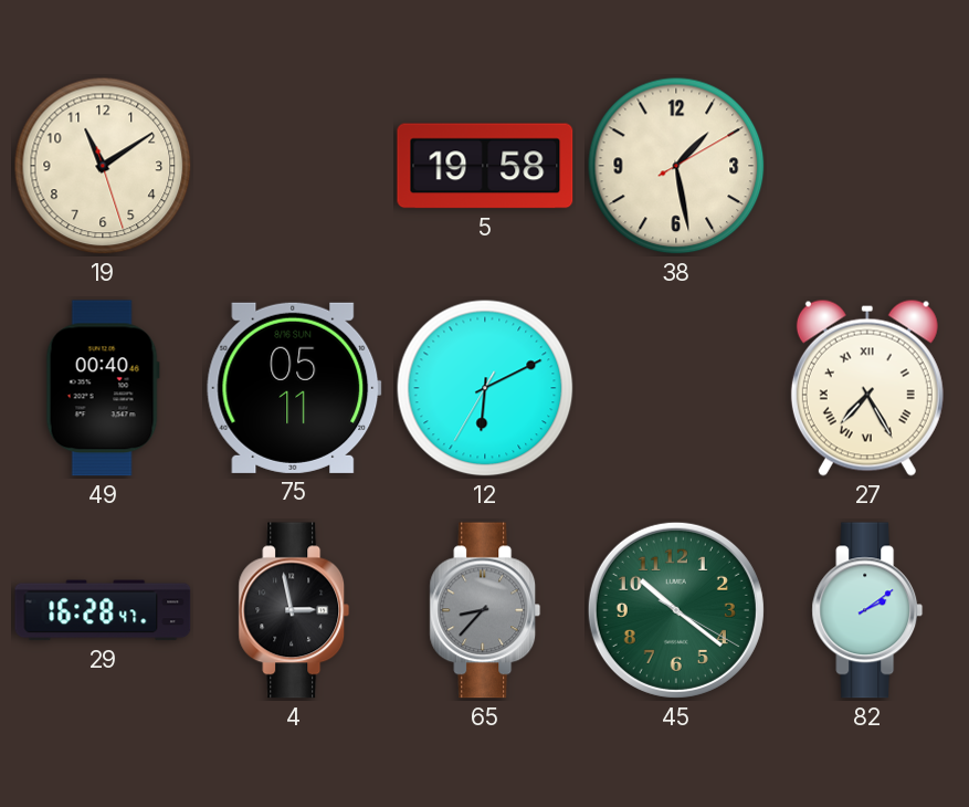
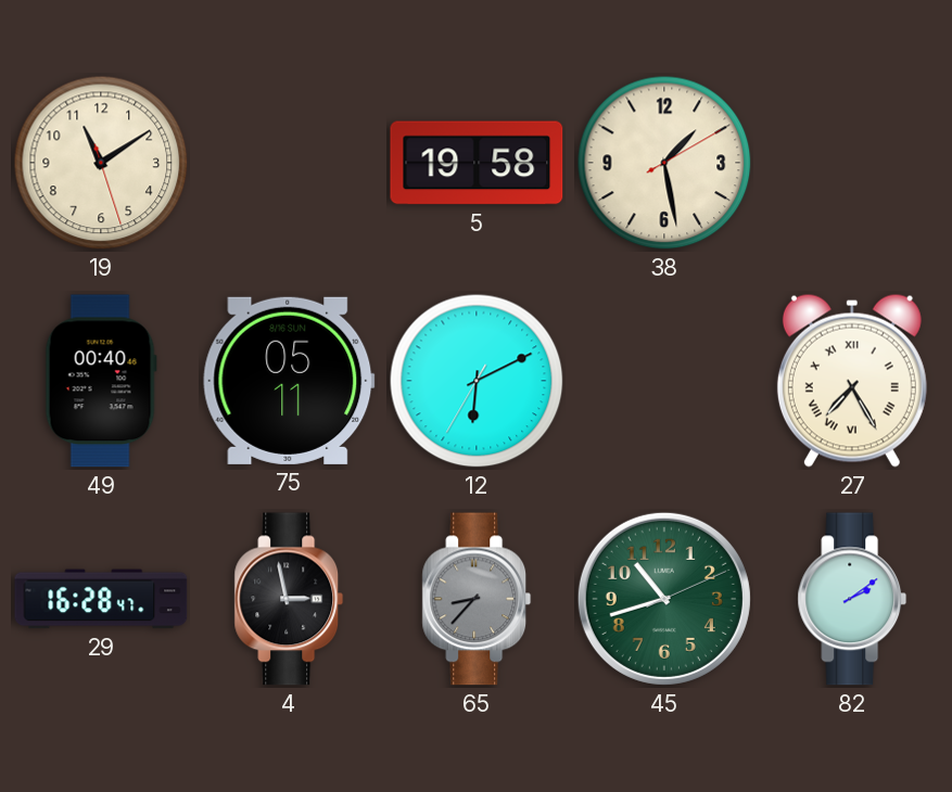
45: 10:21 -> 10:42 (664, 599)
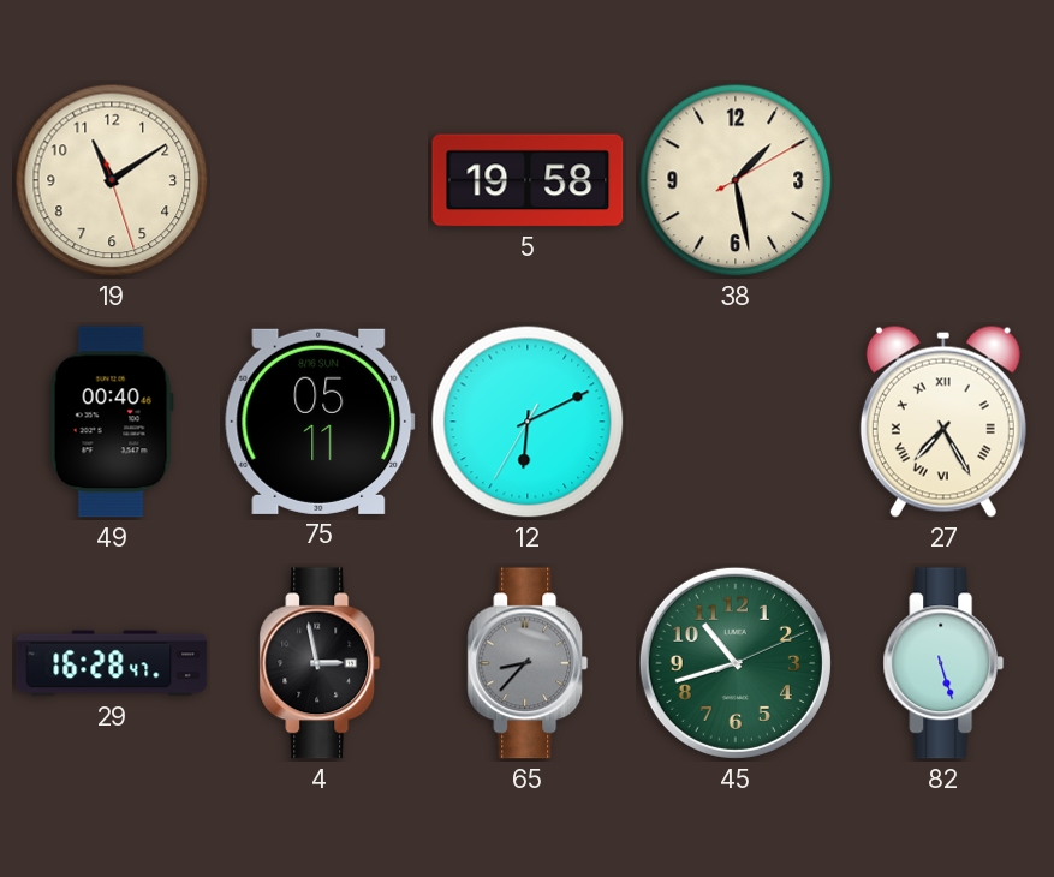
82: 2:09 -> 5:27 (943, 663)
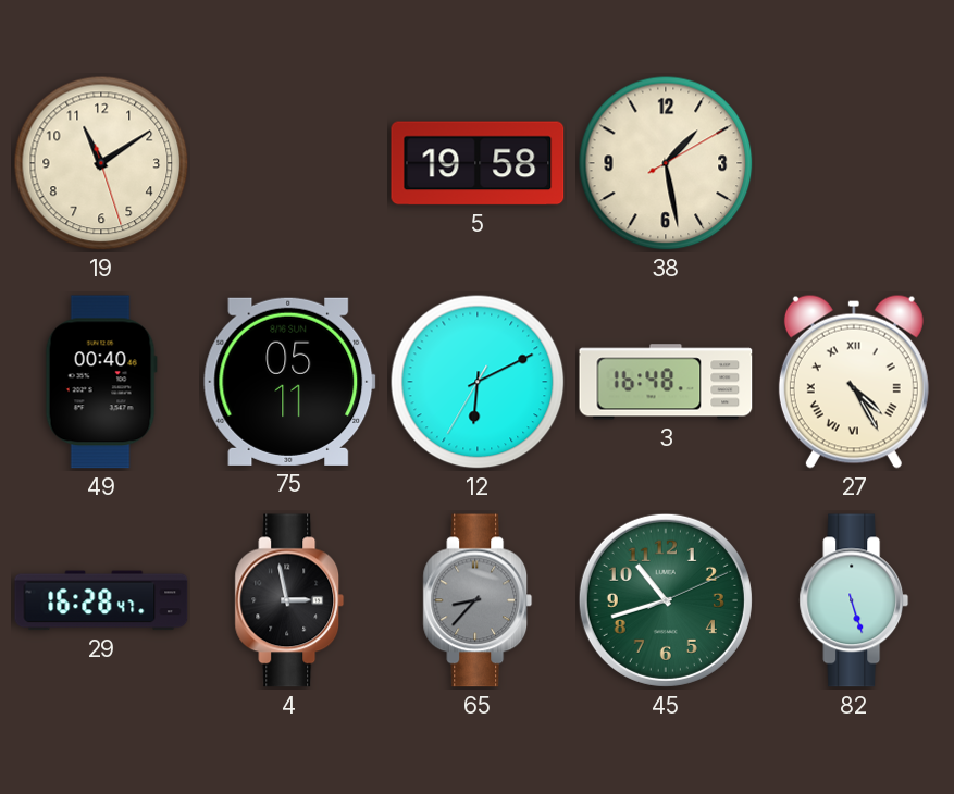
3: none -> 16:48 (666, 382)
27: 7:25 -> 4:25 (854, 382)
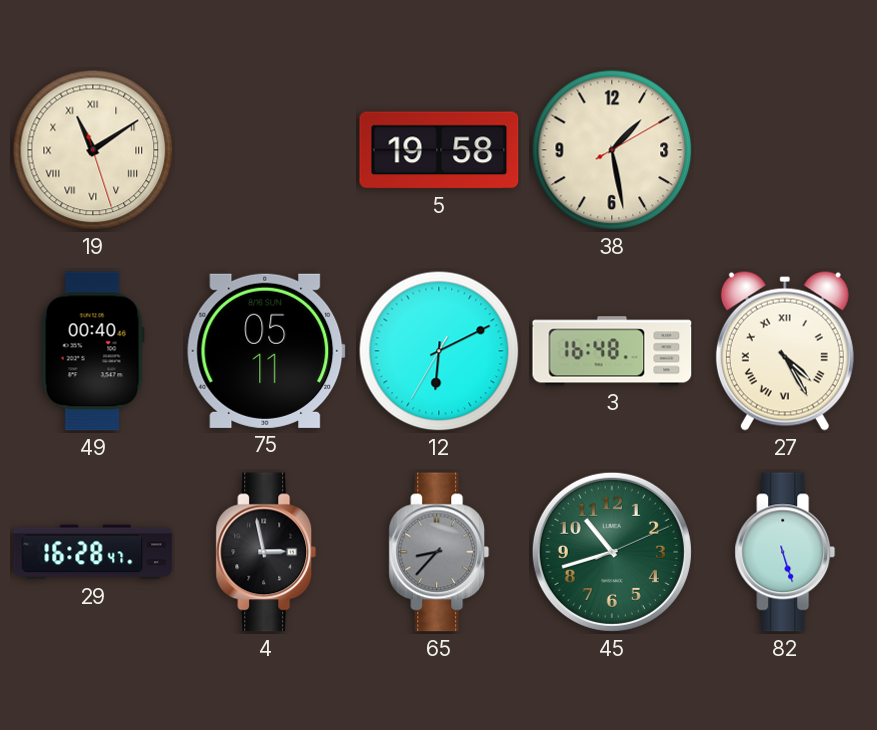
19 numerals: Arabic -> Roman (93, 150)
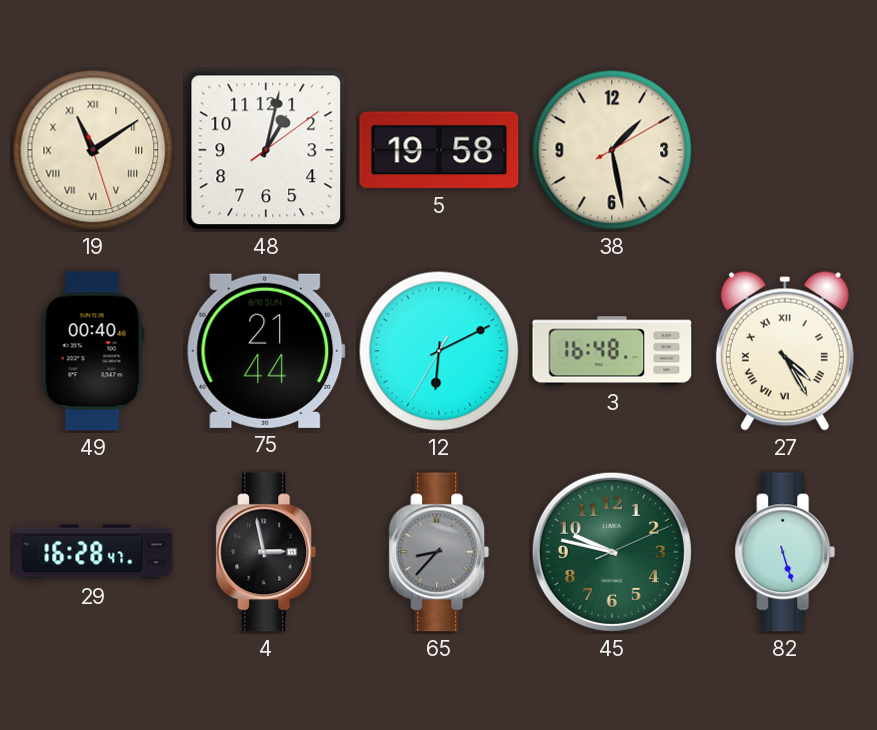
48: none -> 1:02 (266, 150)
75: 05:11 -> 21:44 (266, 351)
45: 10:42 -> 9:47 (612, 552)
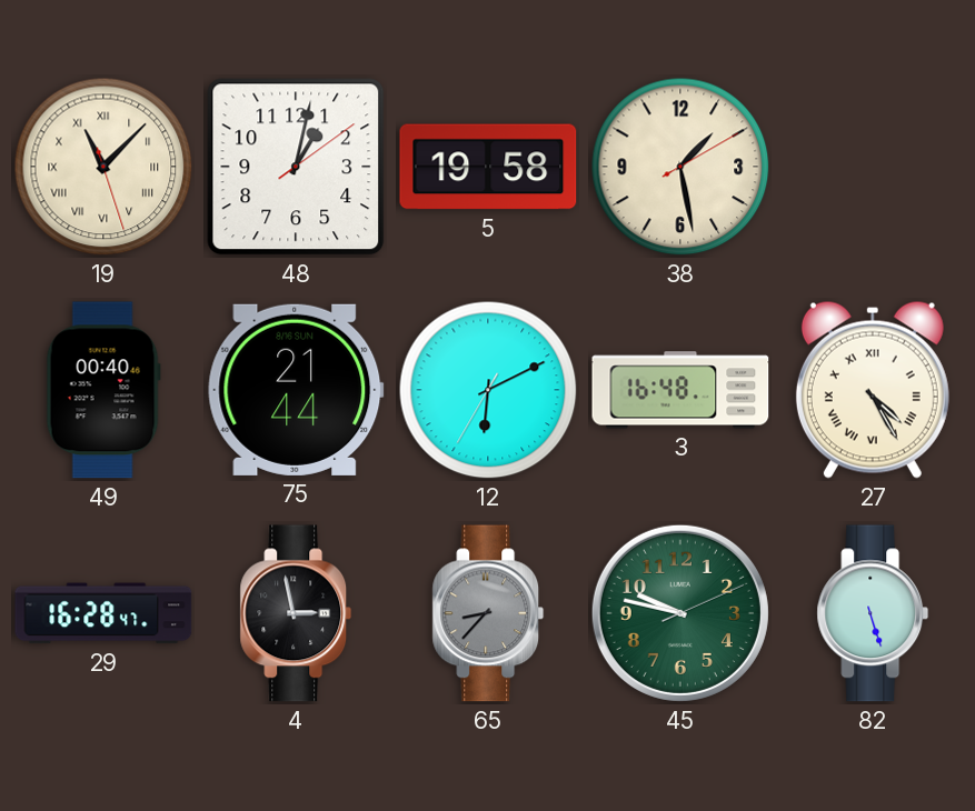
19: 11:09 -> 11:07 (103, 167)
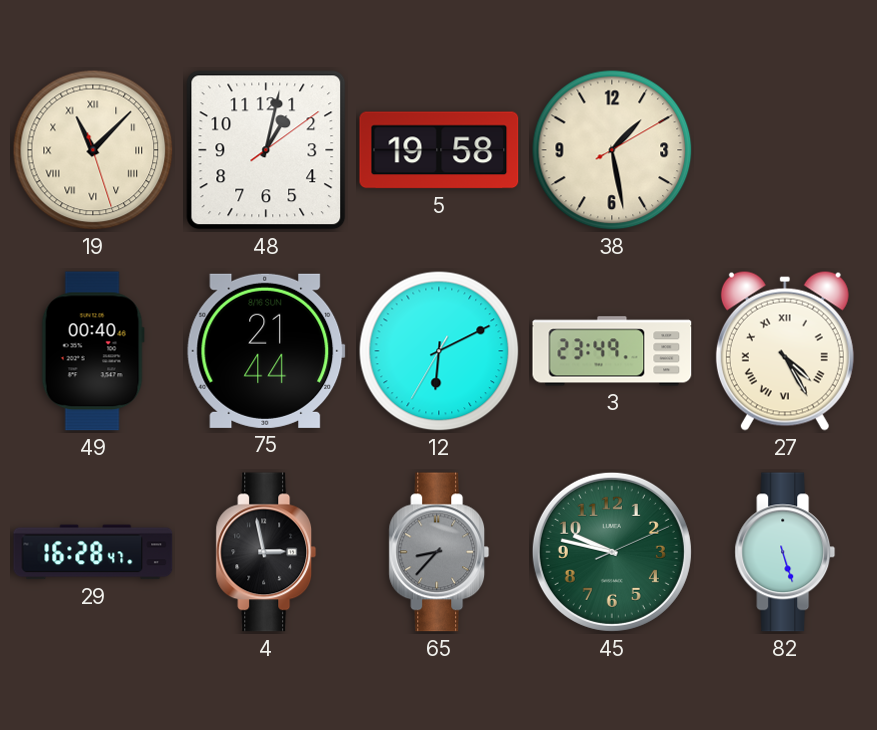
3: 16:48 -> 23:49 (612, 351)
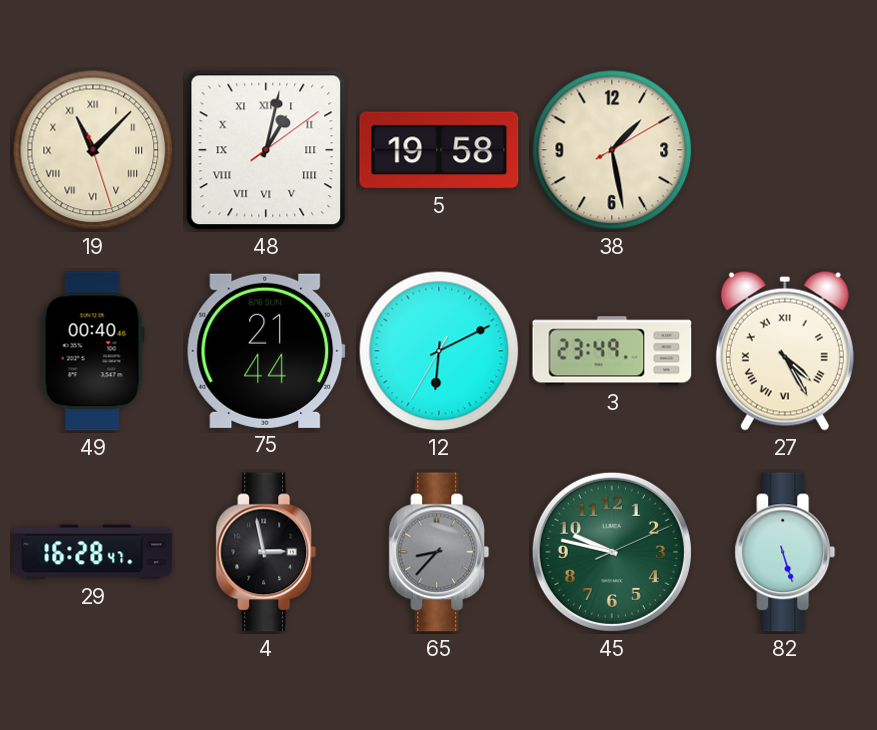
48 numerals: Arabic -> Roman (266, 150)
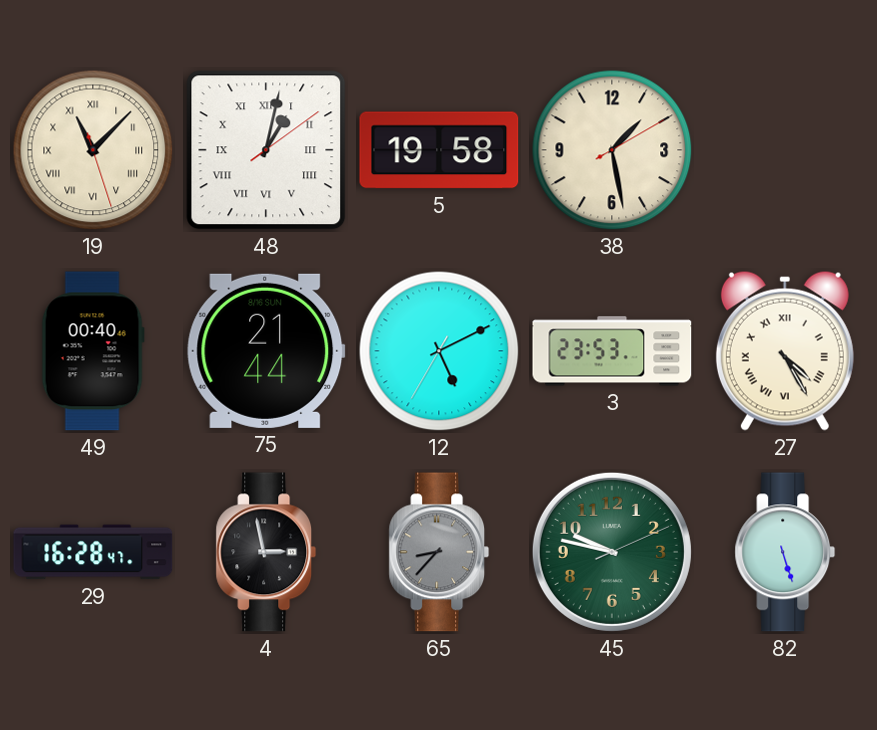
12: 6:10 -> 5:10 (439, 351)
3: 23:49 -> 23:53 (612, 351)
